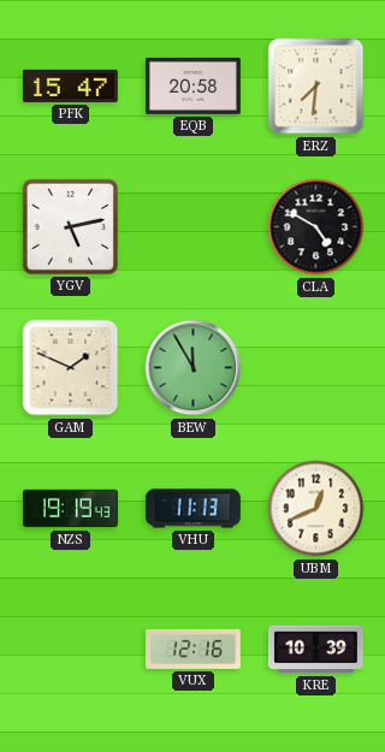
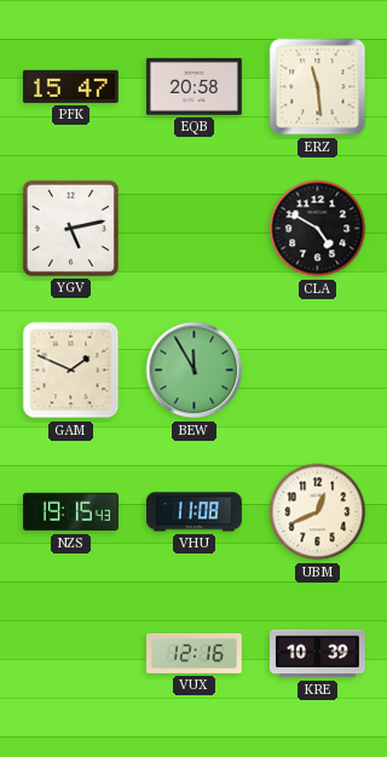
ERZ: 7:31 -> 11:29 (318, 87)
NZS: 19:19 -> 19:15 (71, 512)
VHU: 11:13 -> 11:08 (193, 512)
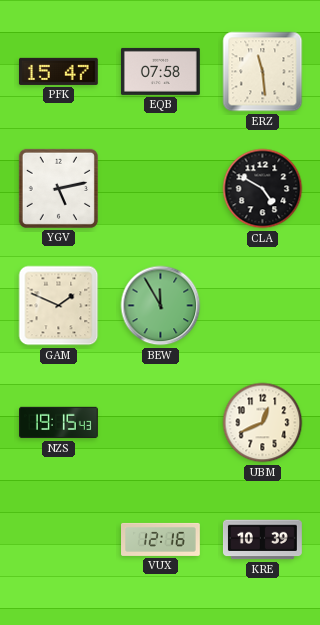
EQB: 20:58 -> 07:58 (160, 71)
VHU: 11:08 -> none (193, 512)
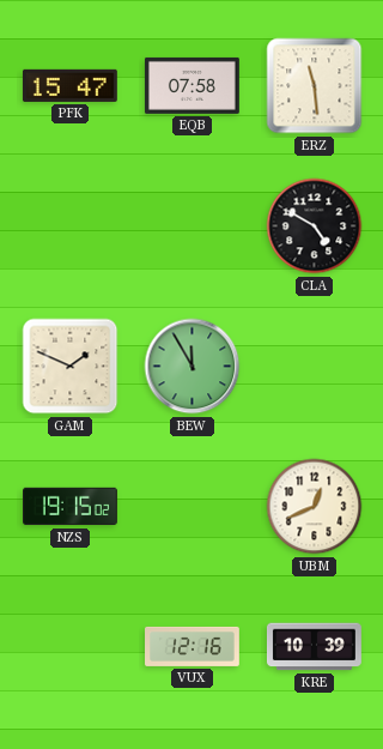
YGV: 5:13 -> none (58, 188)
NZS: 19:15:43 -> 19:15:02 (71, 507)
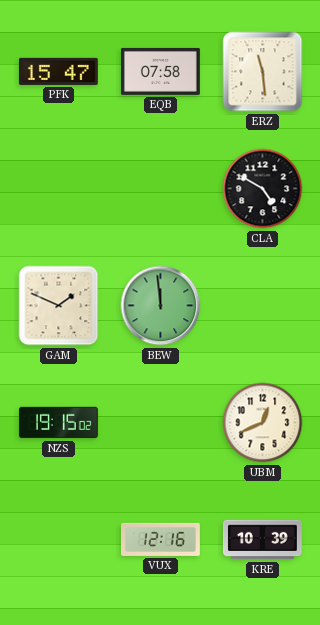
BEW: 11:55 -> 11:59 (161, 306)
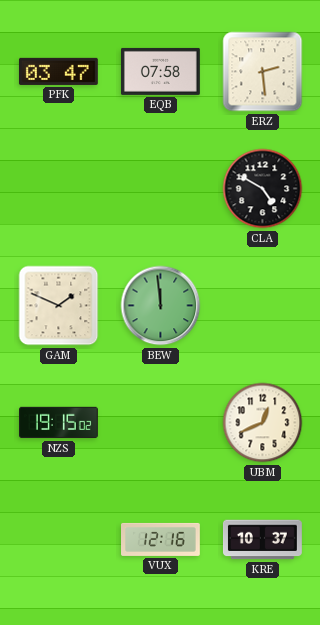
PFK: 15:47 -> 03:47 (58, 71)
ERZ: 11:29 -> 2:29 (263, 72)
KRE: 10:39 -> 10:37 (262, 540)
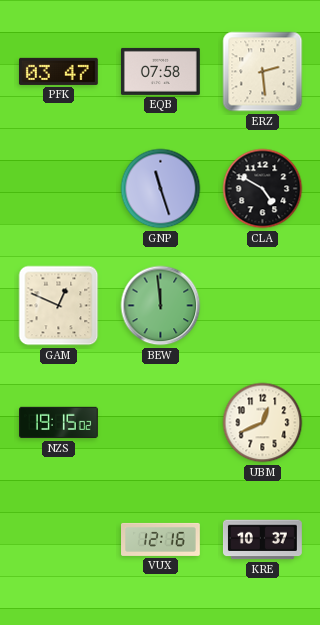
GNP: none -> 11:27 (161, 189)
GAM: 1:49 -> 12:49 (59, 306)
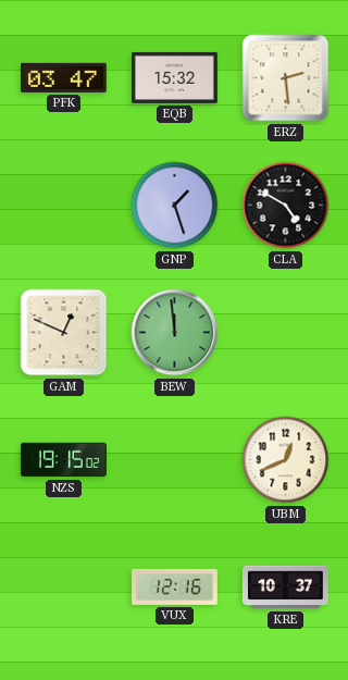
EQB: 07:58 -> 15:32 (174, 77)
GNP: 11:27 -> 1:27 (175, 206)
